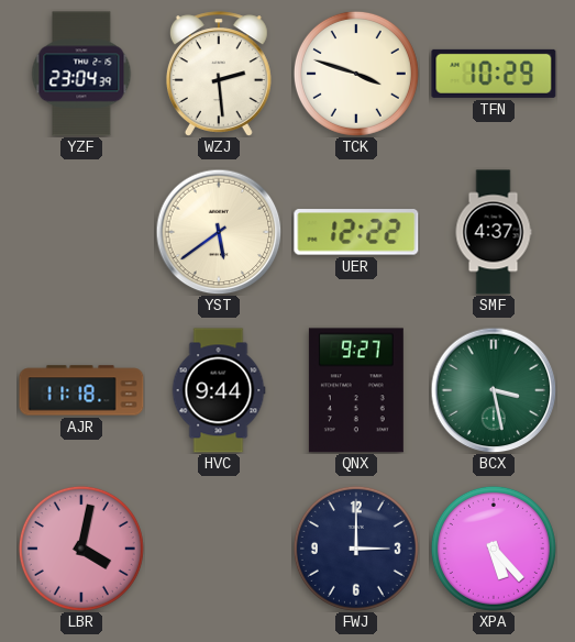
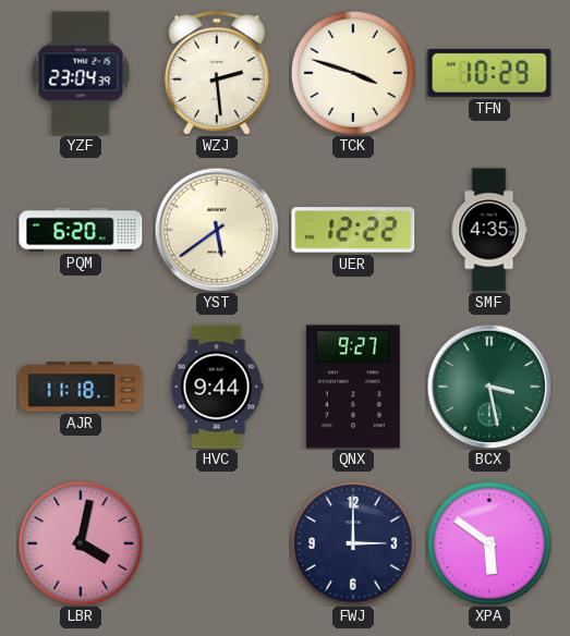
PQM: none -> 6:20 (81, 230)
SMF: 4:37 -> 4:35 (489, 230)
XPA: 5:23 -> 5:51 (489, 543)
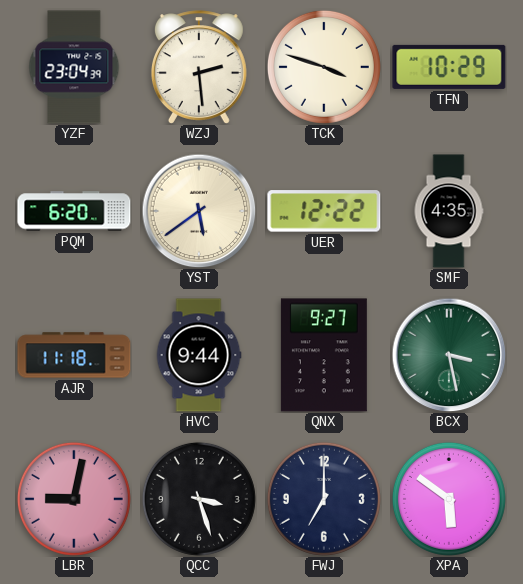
LBR: 4:02 -> 9:02 (74, 499)
QCC: none -> 3:27 (199, 499)
FWJ: 3:00 -> 7:00 (324, 499)
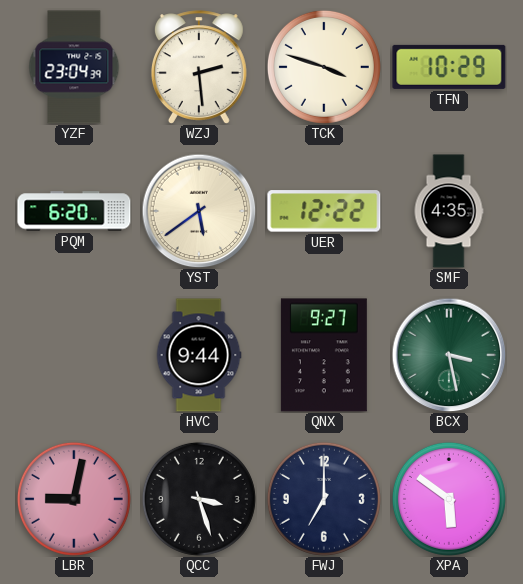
AJR: 11:18 -> none (74, 355)
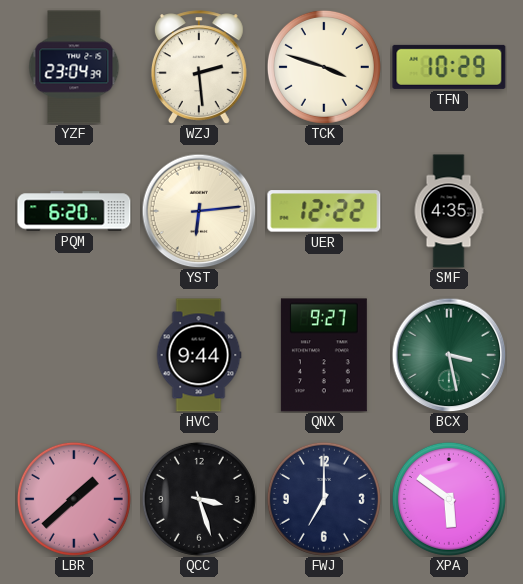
YST: 5:39 -> 6:14 (199, 211)
LBR: 9:02 -> 1:38 (74, 499)
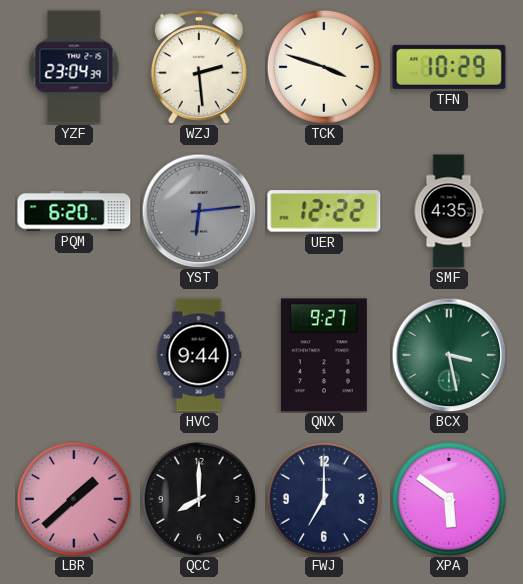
YST dial: cream -> grey (199, 211)
QCC: 3:27 -> 8:00 (199, 499)
